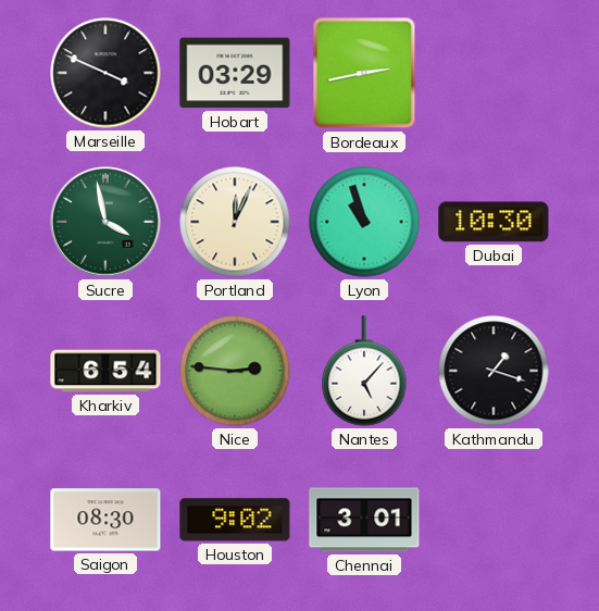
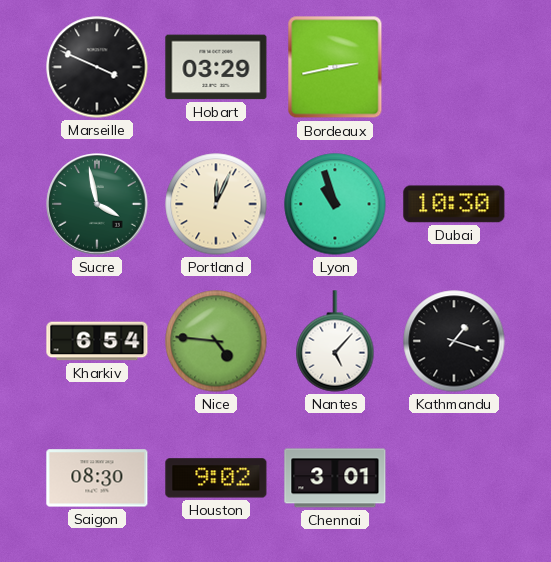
Nice: 2:46 -> 4:46 (216, 341)
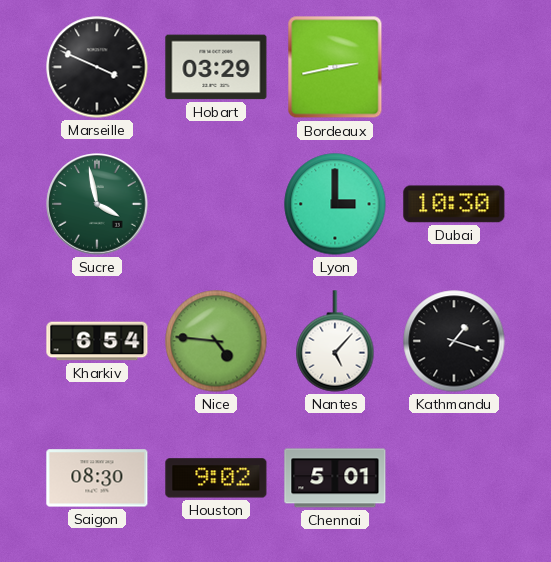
Portland: 12:04 -> none (216, 204)
Lyon: 10:57 -> 3:00 (335, 204)
Chennai: 3:01 -> 5:01 (335, 478)
